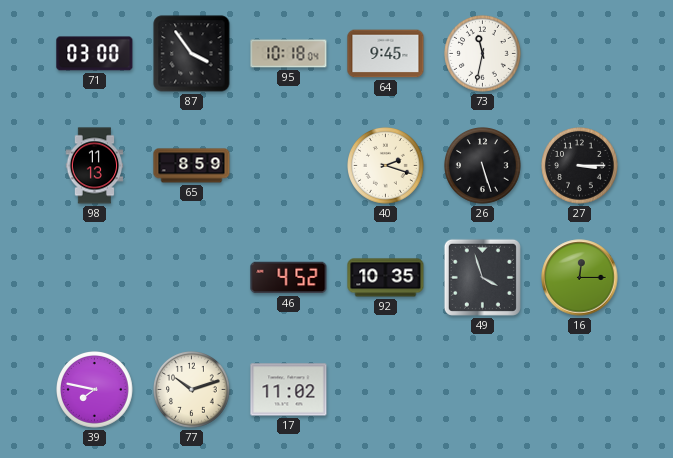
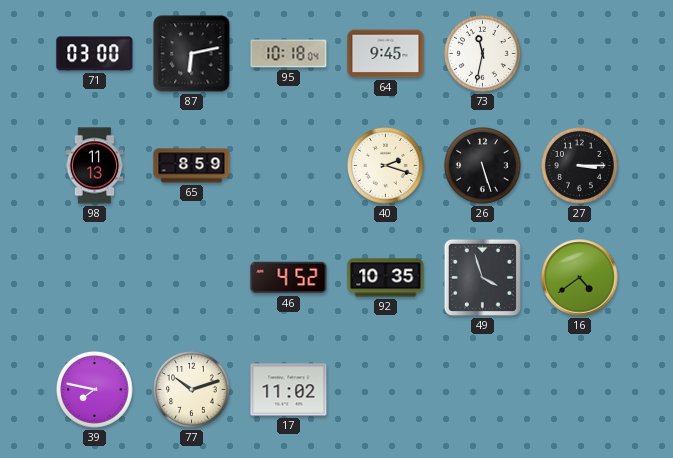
87: 3:54 -> 6:13 (192, 54)
16: 12:15 -> 4:39 (580, 278)
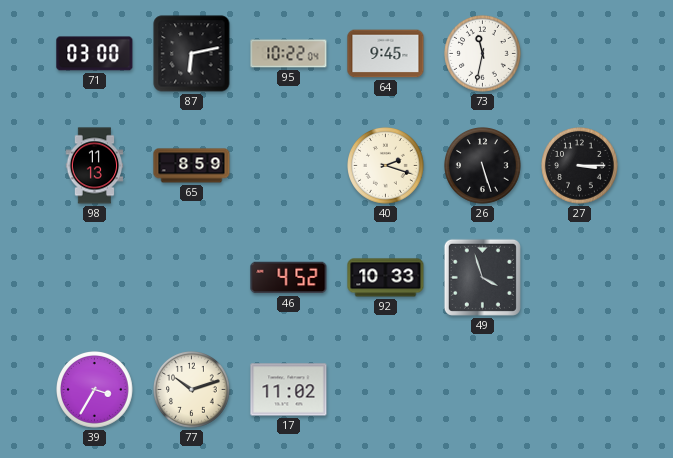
95: 10:18 -> 10:22 (289, 54)
92: 10:35 -> 10:33 (386, 278)
16: 4:39 -> none (580, 278)
39: 7:47 -> 3:35 (95, 390)
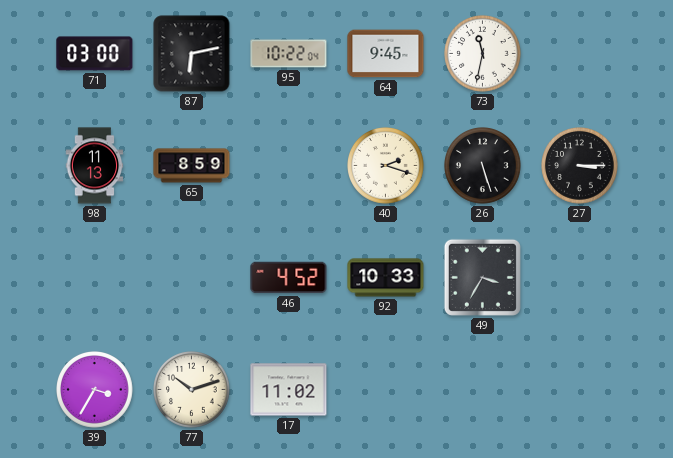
49: 3:57 -> 3:35 (482, 277)
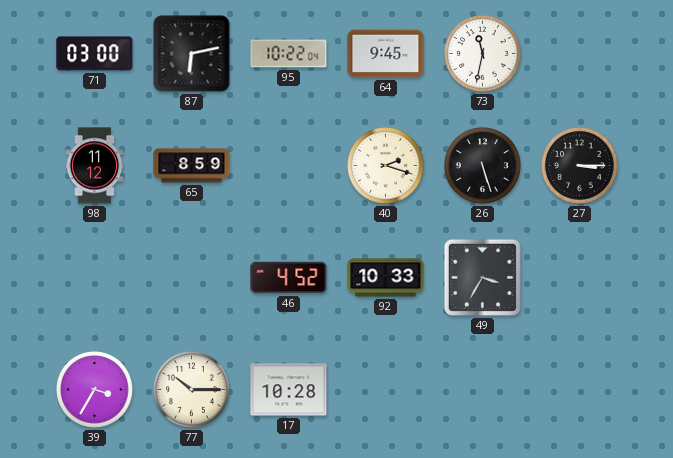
98: 11:13 -> 11:12 (95, 166)
77: 10:12 -> 10:15 (192, 390)
17: 11:02 -> 10:28 (289, 390)
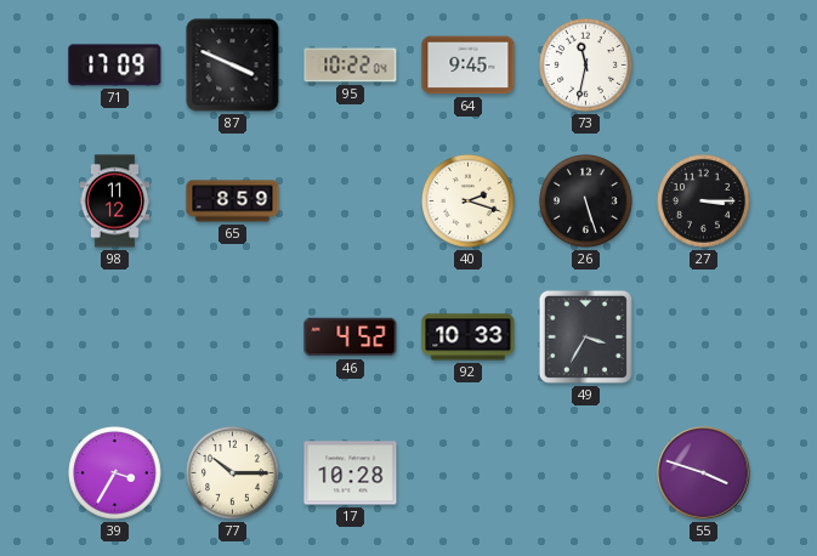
71: 03:00 -> 17:09 (115, 66)
87: 6:13 -> 3:49 (233, 66)
55: none -> 3:48 (704, 473)
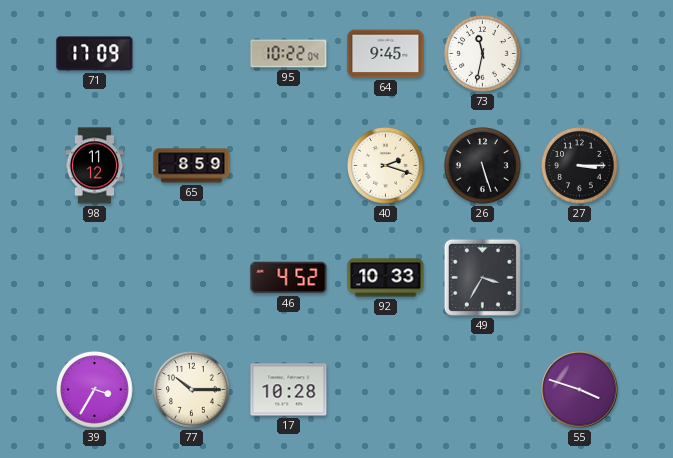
87: 3:49 -> none (233, 66)
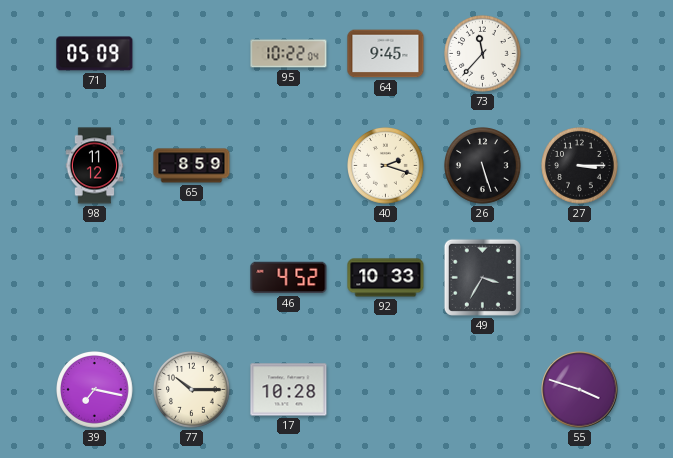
71: 17:09 -> 05:09 (95, 54)
73: 11:32 -> 11:37 (483, 54)
39: 3:35 -> 7:17 (95, 390)
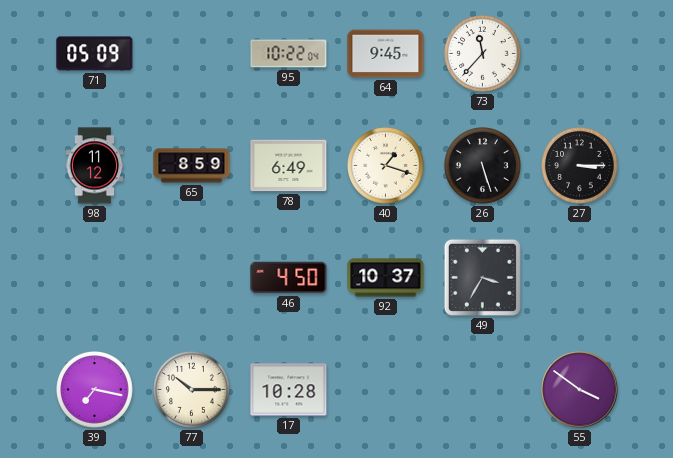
78: none -> 6:49 (289, 166)
40: 2:18 -> 1:18 (386, 166)
46: 4:52 -> 4:50 (289, 278)
92: 10:33 -> 10:37 (386, 278)
55: 3:48 -> 3:51 (580, 390)
